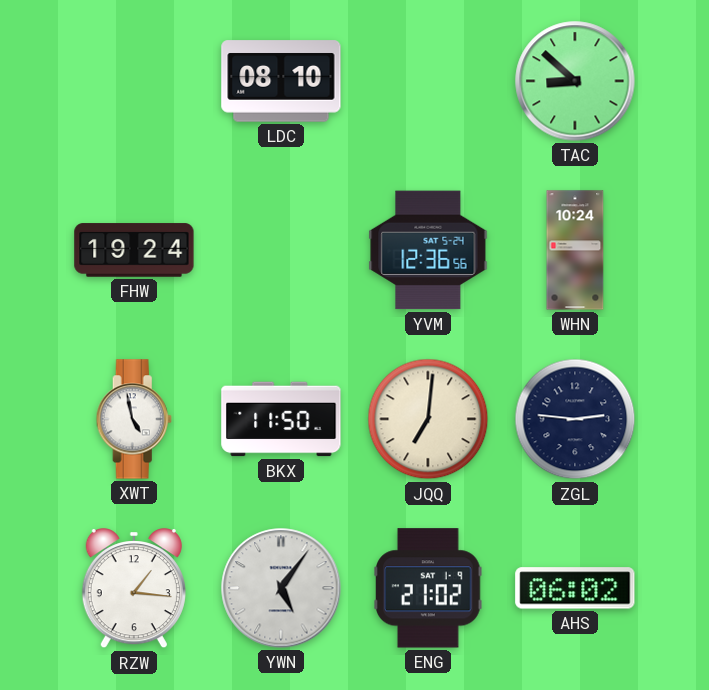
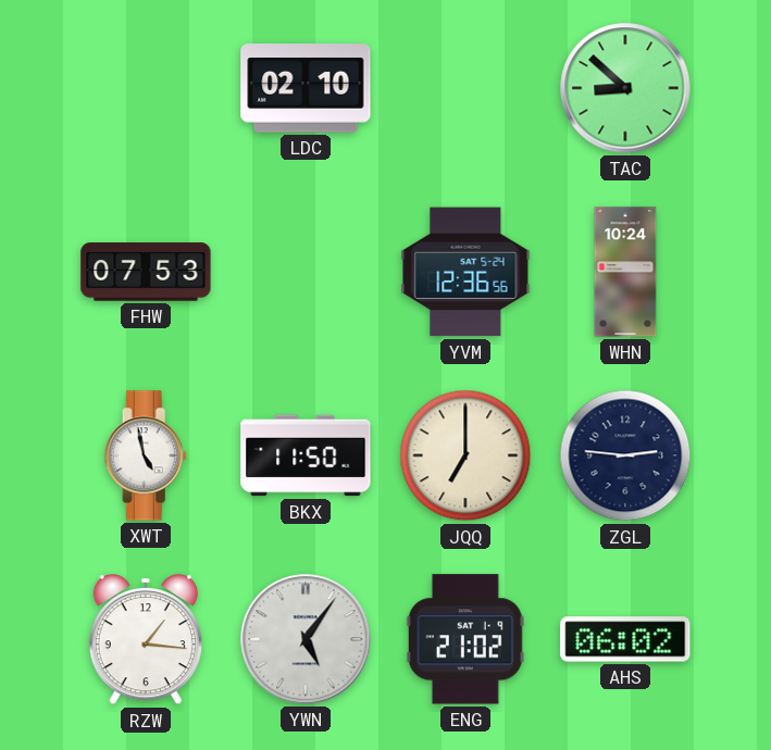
LDC: 08:10 -> 02:10 (306, 88)
FHW: 19:24 -> 07:53 (146, 272)
JQQ: 7:01 -> 7:00 (465, 455)
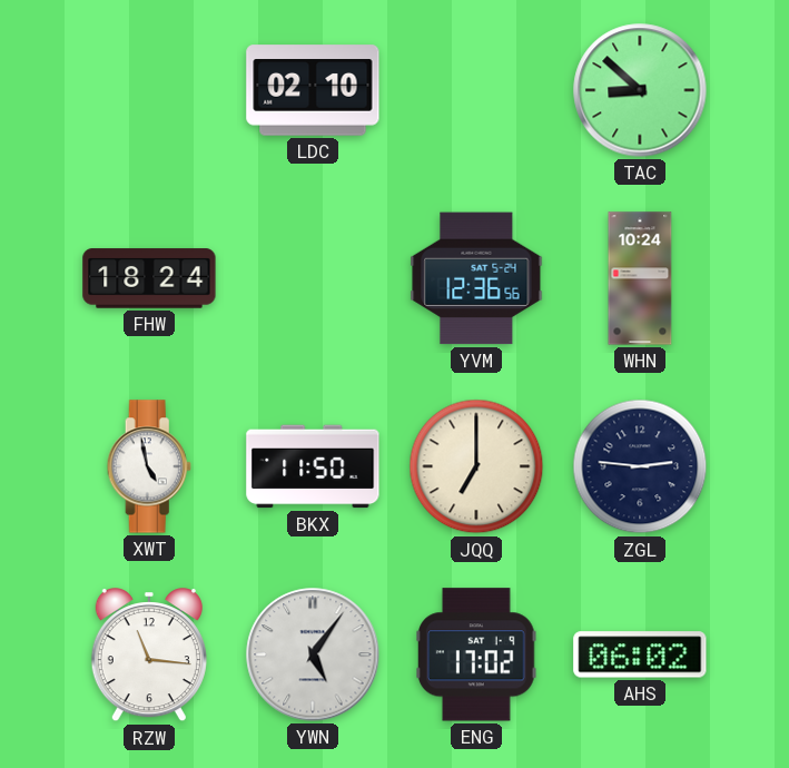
FHW: 07:53 -> 18:24 (149, 278)
RZW: 1:16 -> 11:16 (149, 656)
ENG: 21:02 -> 17:02 (477, 654)
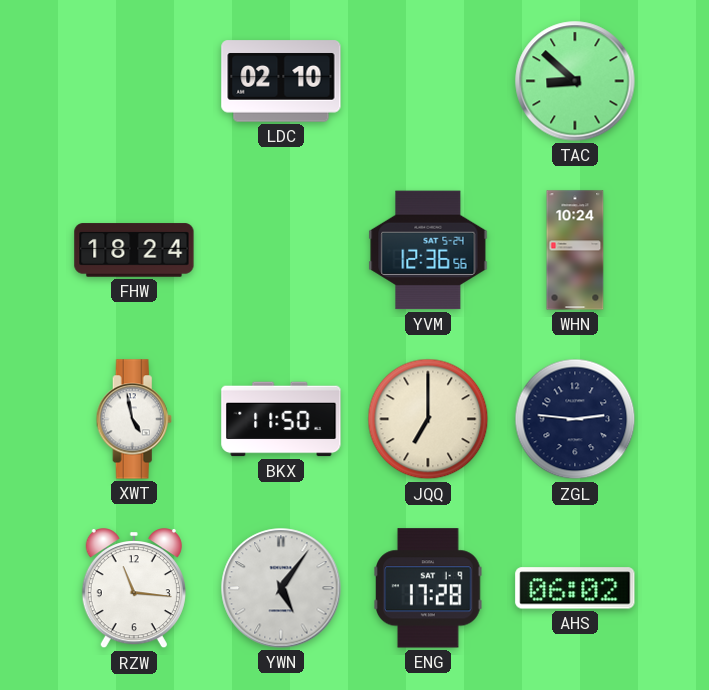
ENG: 17:02 -> 17:28 (429, 588)
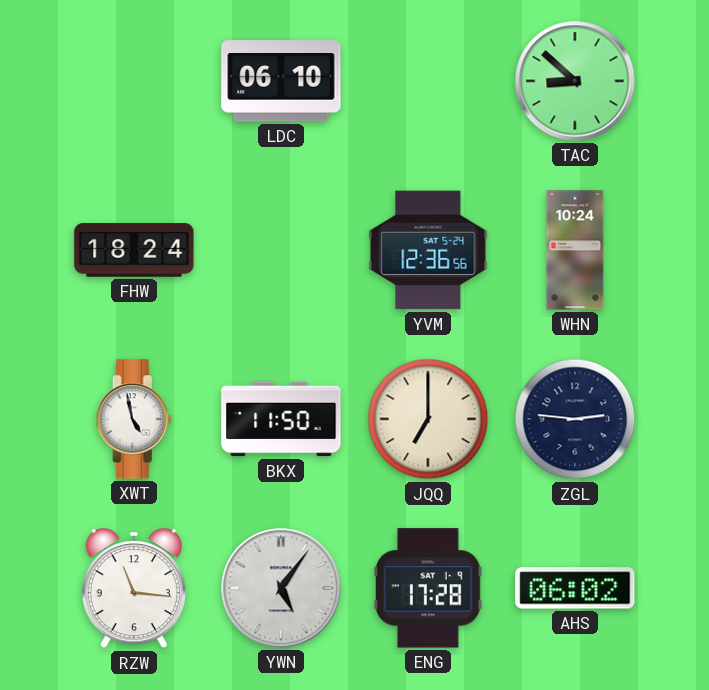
LDC: 02:10 -> 06:10 (281, 81)
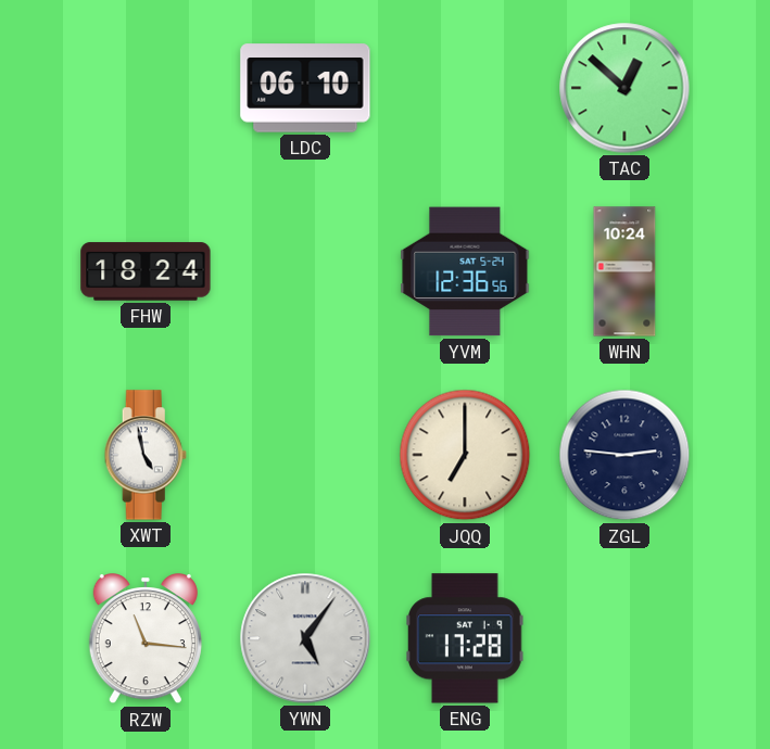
TAC: 8:52 -> 12:52 (624, 88)
BKX: 11:50 -> none (281, 419)
AHS: 06:02 -> none (575, 588)
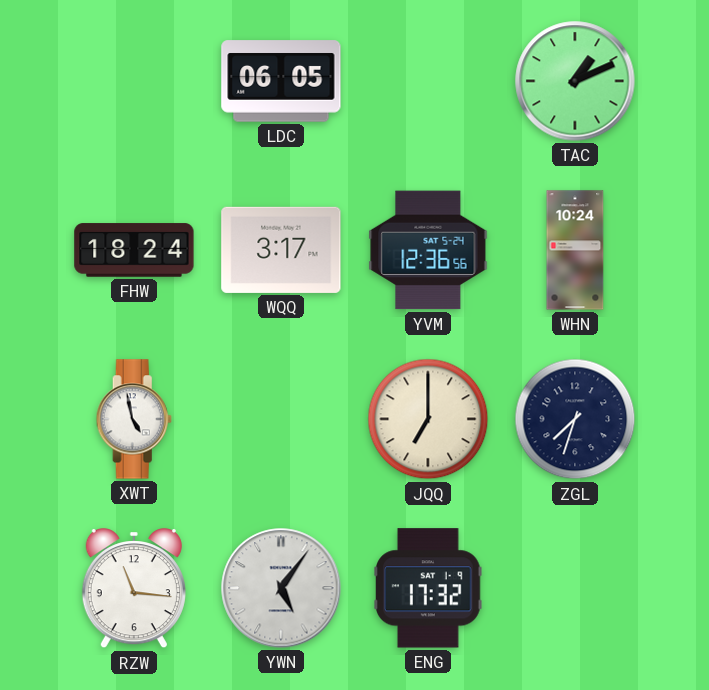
LDC: 06:10 -> 06:05 (281, 81)
TAC: 12:52 -> 1:11 (575, 81)
WQQ: none -> 3:17 (281, 250)
ZGL: 2:46 -> 7:33 (575, 419)
ENG: 17:28 -> 17:32 (429, 588)
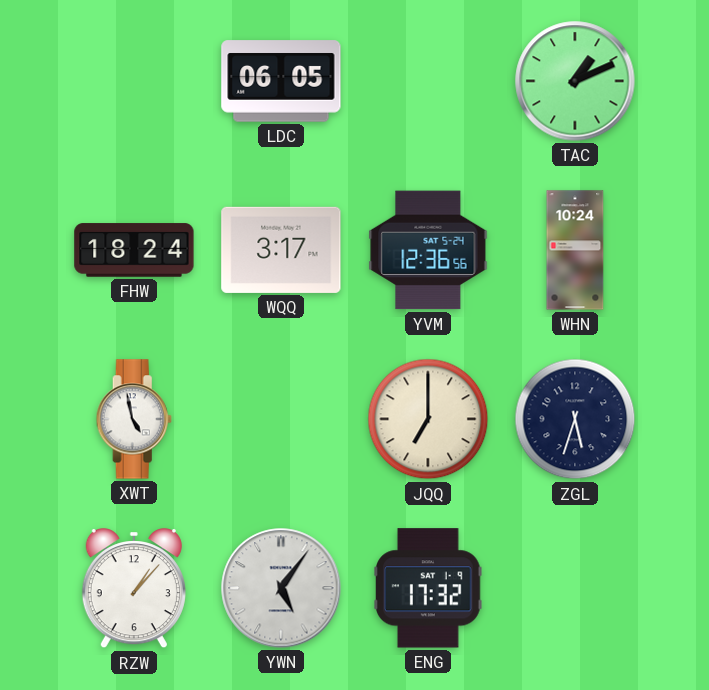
ZGL: 7:33 -> 5:33 (575, 419)
RZW: 11:16 -> 1:07 (134, 589)
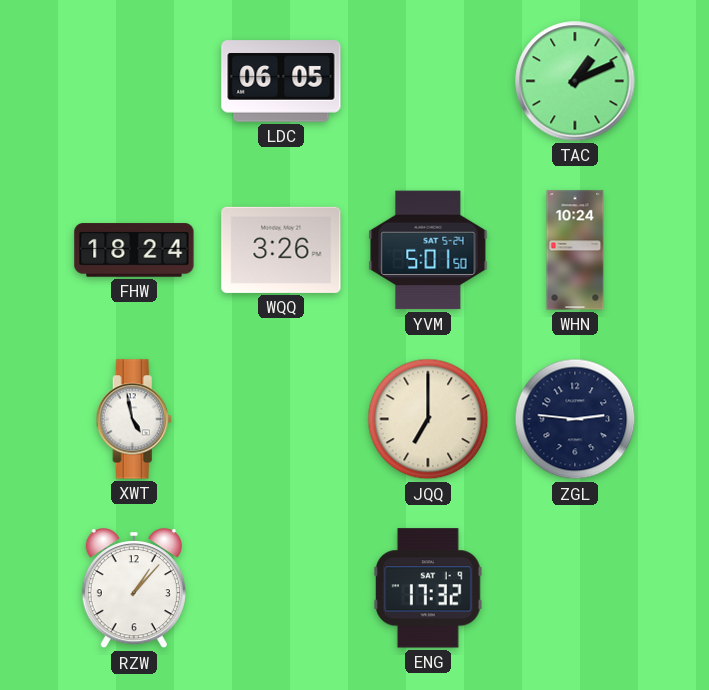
WQQ: 3:17 -> 3:26 (281, 250)
YVM: 12:36 -> 5:01 (428, 250)
ZGL: 5:33 -> 2:46 (575, 419)
YWN: 5:06 -> none (281, 588)
